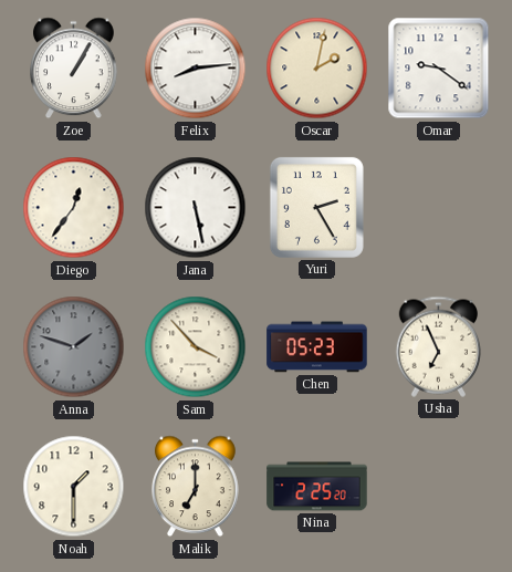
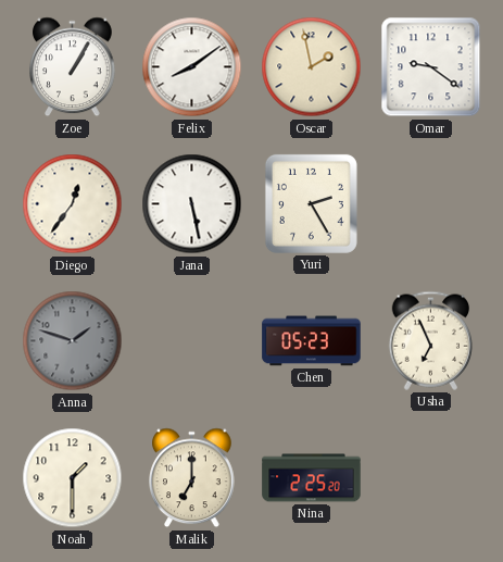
Felix: 8:14 -> 8:09 (192, 67)
Oscar: 2:02 -> 1:58 (312, 67)
Sam: 3:53 -> none (196, 347)
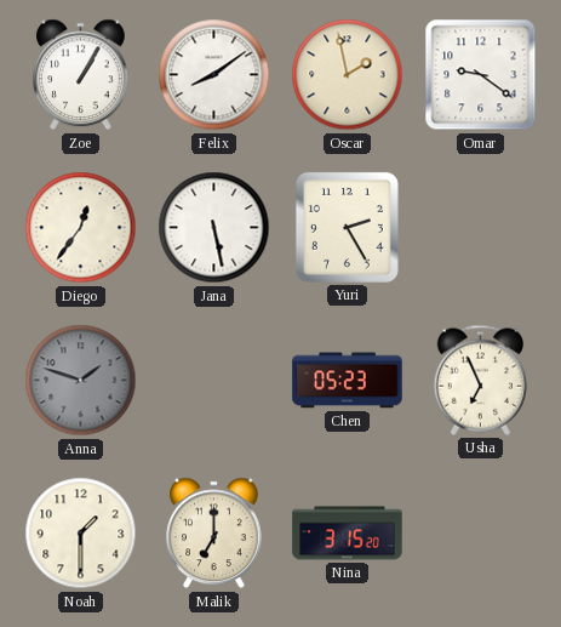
Nina: 2:25 -> 3:15 (348, 534)
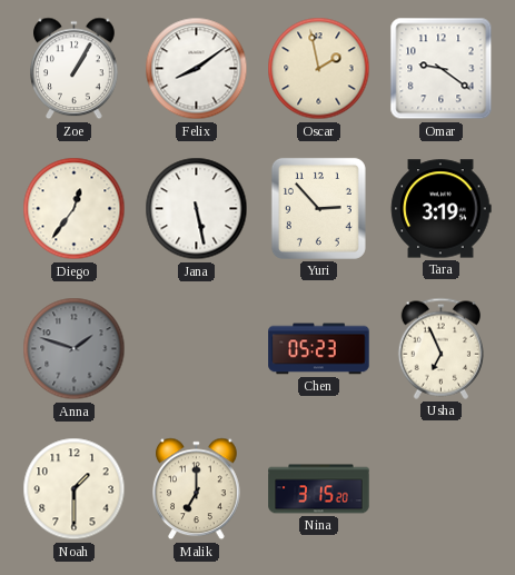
Yuri: 2:25 -> 2:53 (318, 208)
Tara: none -> 3:19 (440, 209)
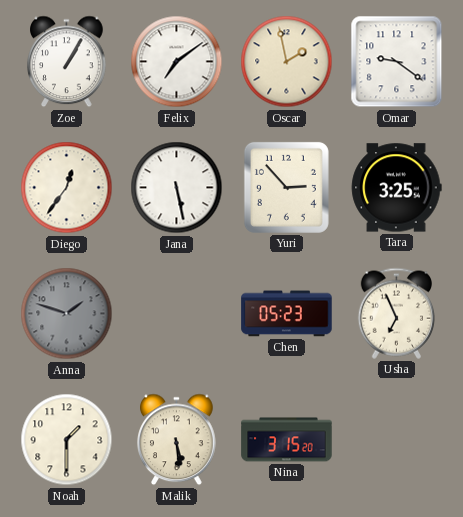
Felix: 8:09 -> 7:09 (177, 62)
Tara: 3:19 -> 3:25 (396, 188)
Malik: 7:00 -> 5:29 (177, 440)
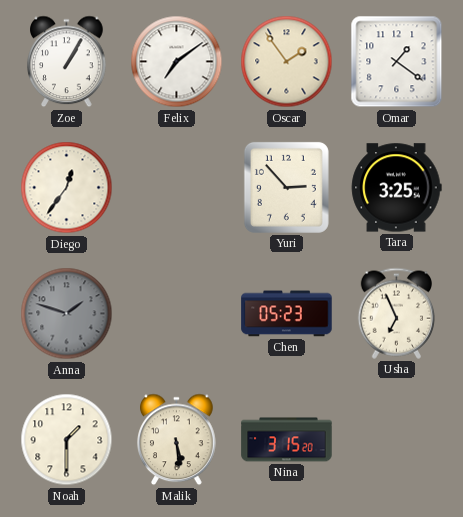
Oscar: 1:58 -> 1:54 (287, 62)
Omar: 9:21 -> 1:21 (397, 62)
Jana: 5:28 -> none (177, 188)
